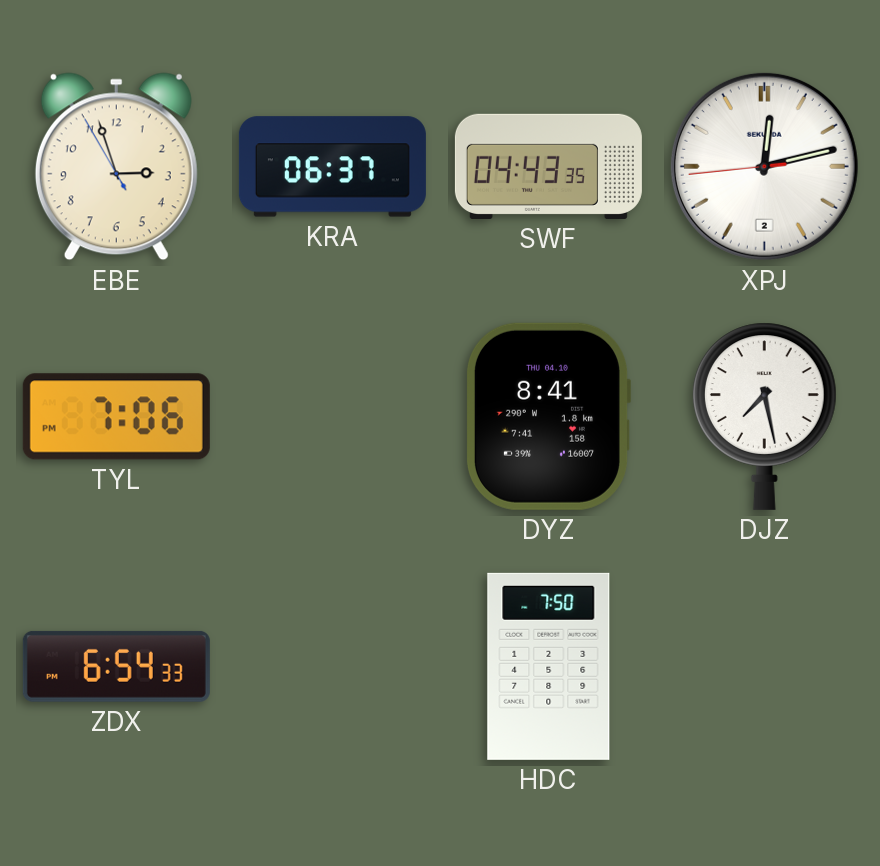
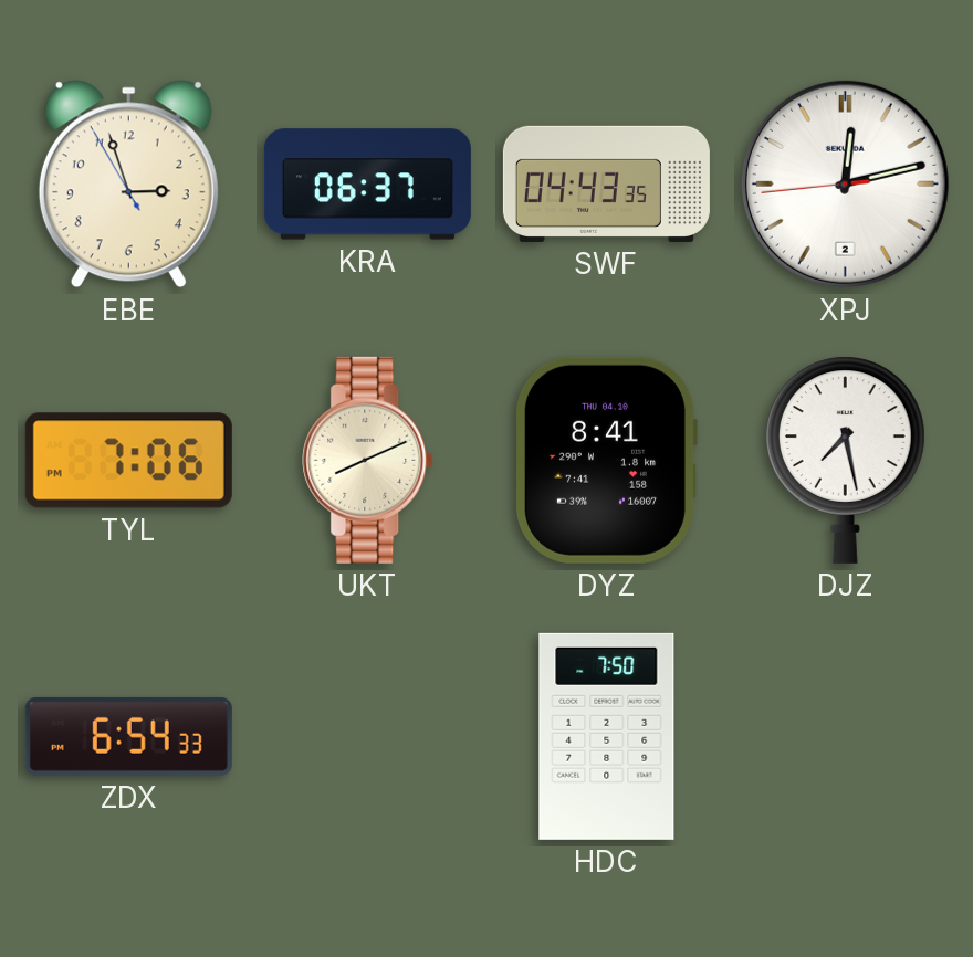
UKT: none -> 8:11 (368, 460)
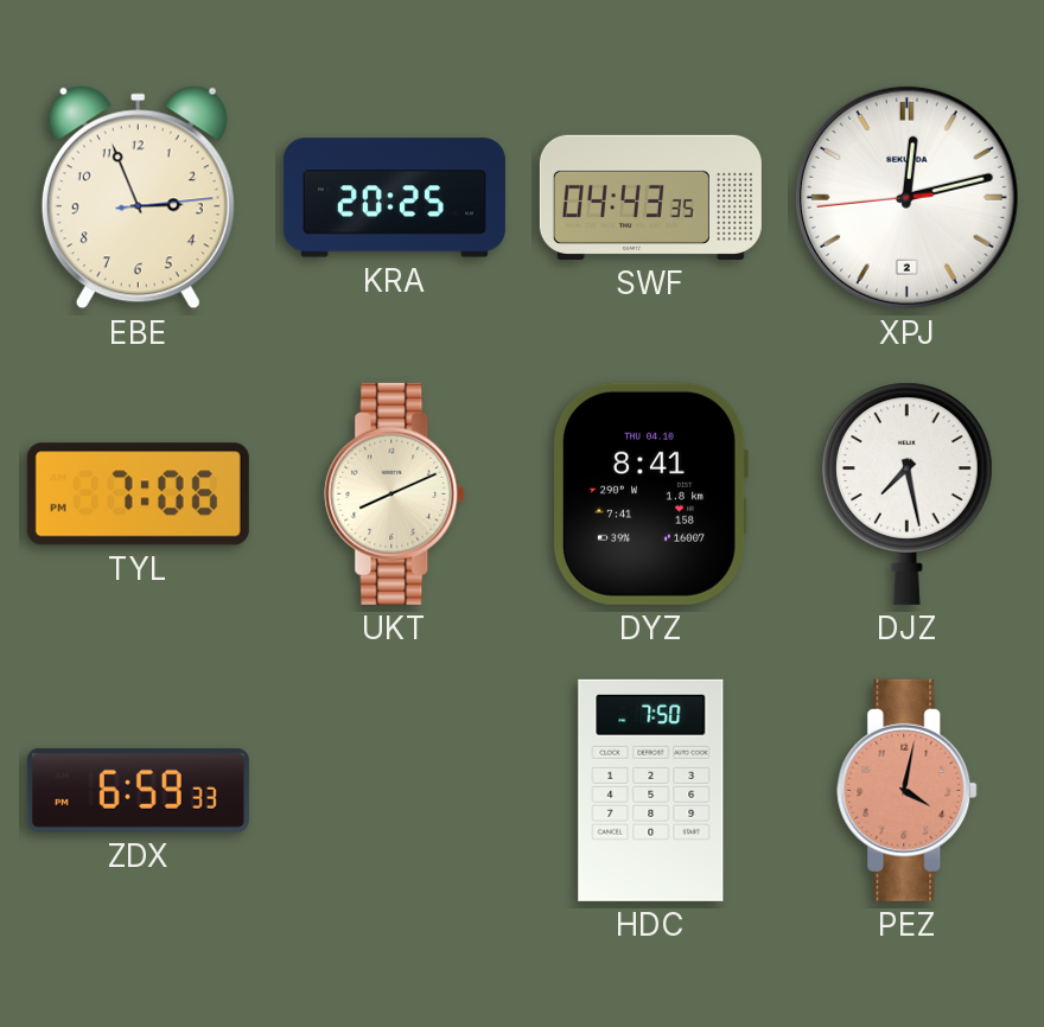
EBE: 2:56:55 -> 2:56:14 (138, 198)
KRA: 06:37 -> 20:25 (394, 198)
ZDX: 6:54 -> 6:59 (138, 790)
PEZ: none -> 4:02 (908, 790)
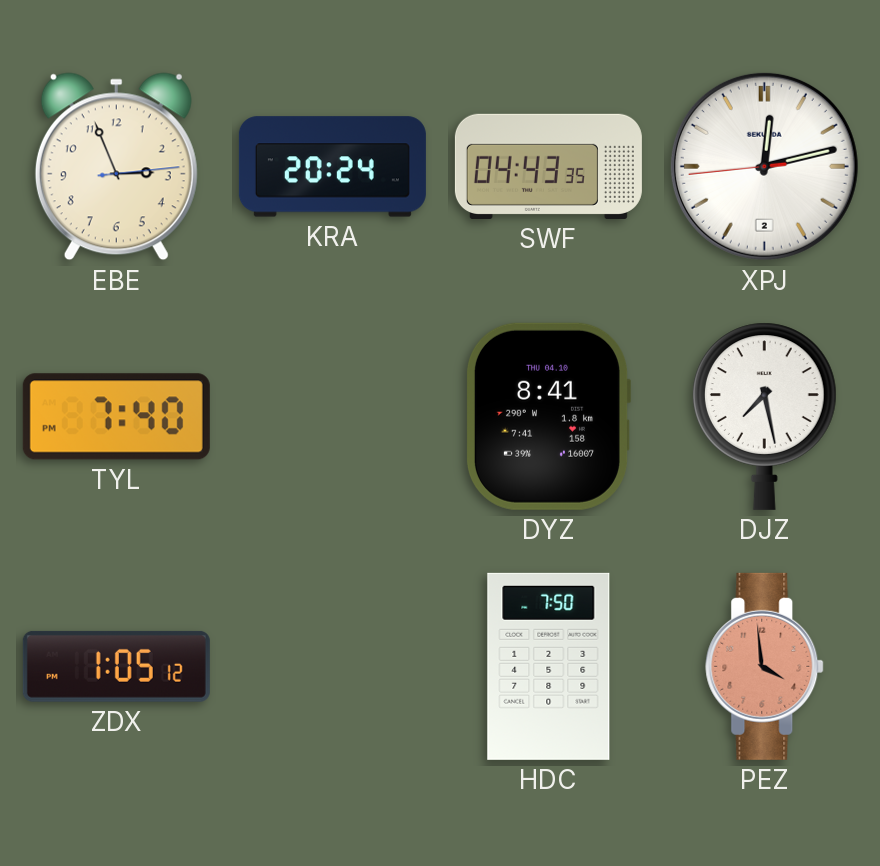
KRA: 20:25 -> 20:24 (332, 167)
TYL: 7:06 -> 7:40 (116, 417)
UKT: 8:11 -> none (395, 493)
ZDX: 6:59 -> 1:05 (116, 666)
PEZ: 4:02 -> 3:59 (765, 666)
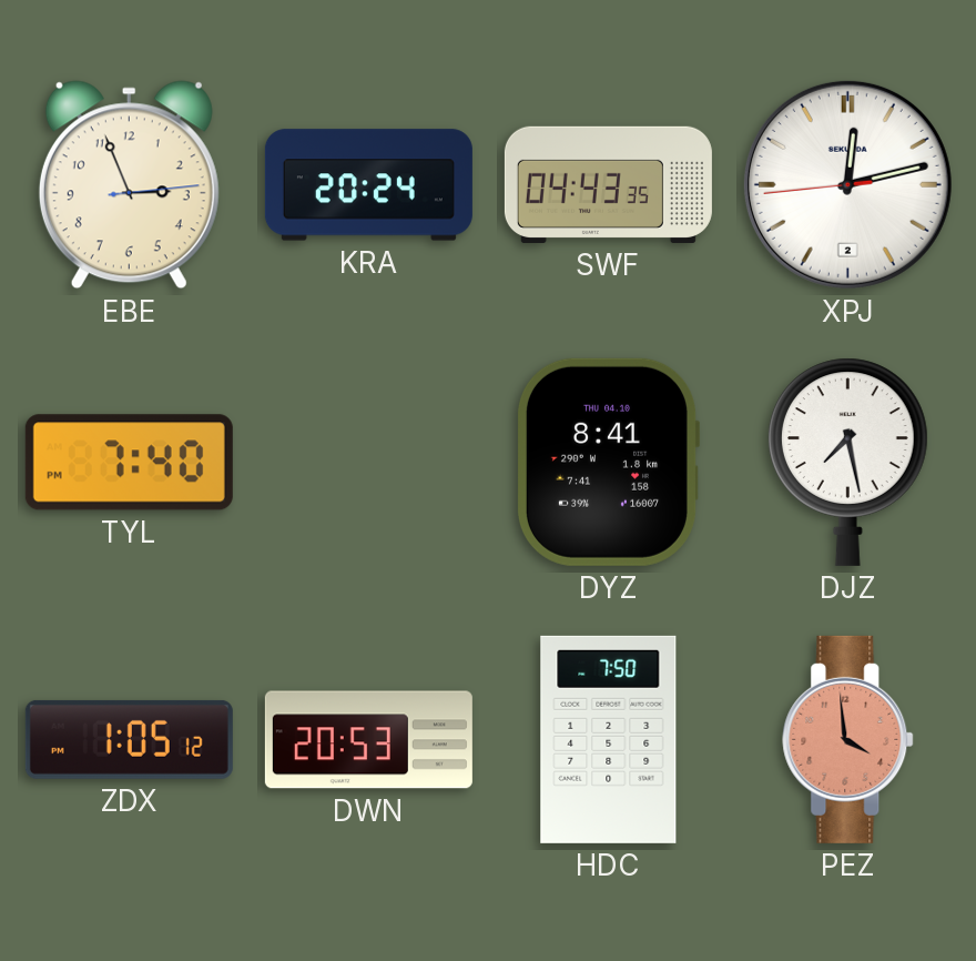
DWN: none -> 20:53 (368, 740)
